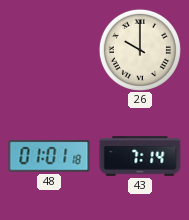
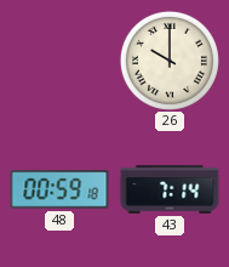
48: 01:01 -> 00:59 (59, 189)
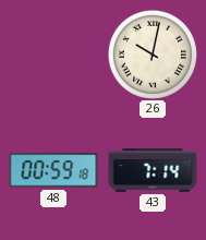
26: 10:00 -> 10:02 (153, 55)
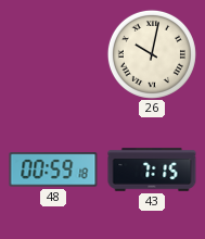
43: 7:14 -> 7:15 (152, 169)
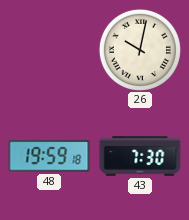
48: 00:59 -> 19:59 (49, 156)
43: 7:15 -> 7:30 (140, 156)
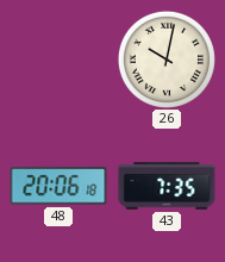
48: 19:59 -> 20:06 (58, 186)
43: 7:30 -> 7:35 (167, 186)
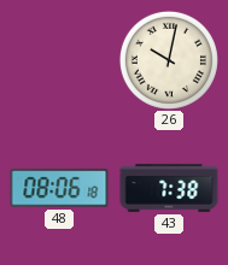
48: 20:06 -> 08:06 (59, 188)
43: 7:35 -> 7:38 (169, 188)
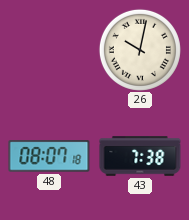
48: 08:06 -> 08:07 (49, 156)
